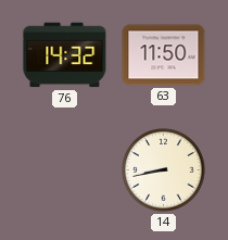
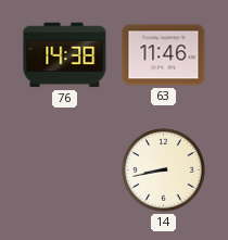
76: 14:32 -> 14:38 (65, 55)
63: 11:50 -> 11:46 (164, 55)
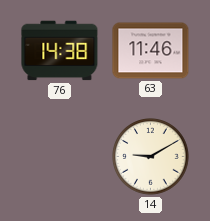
14: 8:43 -> 9:10 (151, 157)
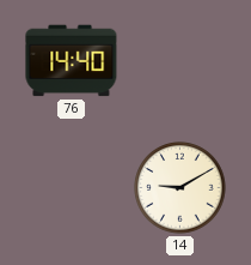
76: 14:38 -> 14:40 (72, 61)
63: 11:46 -> none (151, 51)
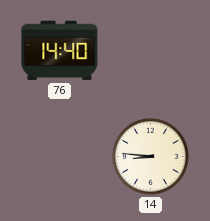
14: 9:10 -> 8:46 (151, 157)
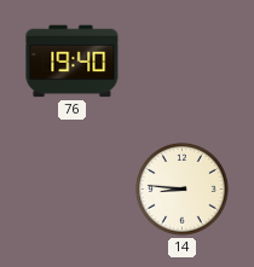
76: 14:40 -> 19:40 (73, 62)
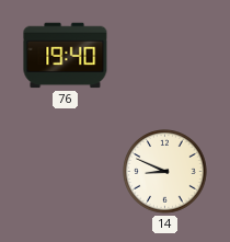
14: 8:46 -> 8:49 (165, 172)
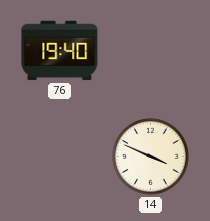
14: 8:49 -> 3:49 (151, 157)
